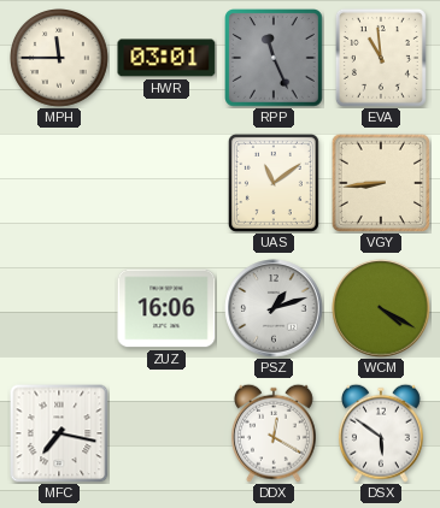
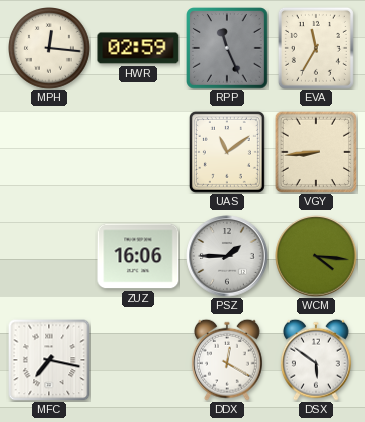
MPH: 11:45 -> 12:16 (50, 49)
HWR: 03:01 -> 02:59 (138, 48)
EVA: 10:59 -> 11:35 (316, 48)
PSZ: 1:12 -> 1:45 (227, 256)
WCM: 4:20 -> 4:16 (316, 256)
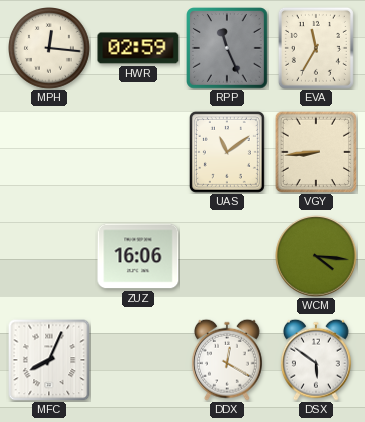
PSZ: 1:45 -> none (227, 256)
MFC: 7:17 -> 8:04 (49, 360)
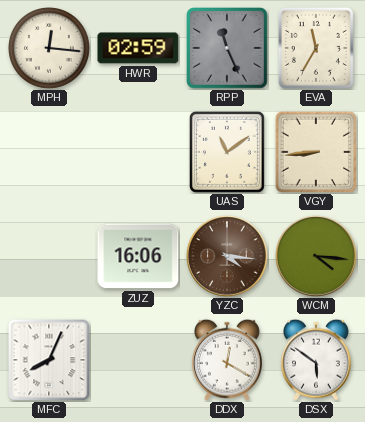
YZC: none -> 4:16 (227, 256)
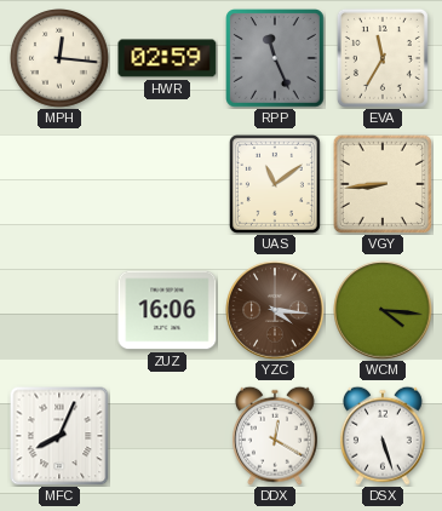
DSX: 5:51 -> 5:27 (383, 436)
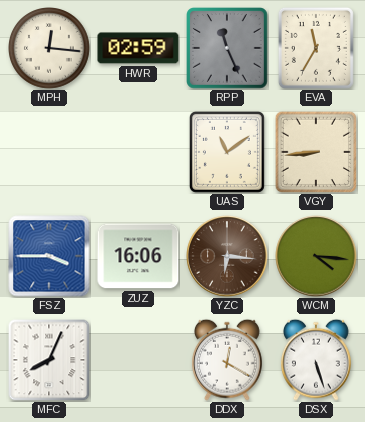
FSZ: none -> 3:45 (49, 256)
YZC: 4:16 -> 6:16 (227, 256)
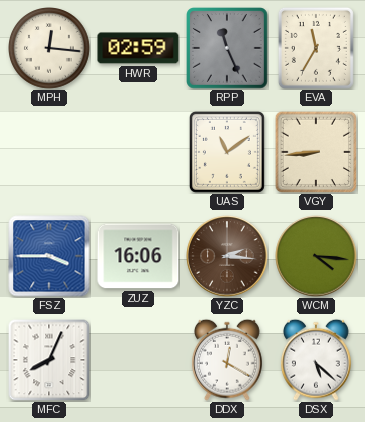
YZC: 6:16 -> 2:16 (227, 256)
DSX: 5:27 -> 5:22 (316, 360)
